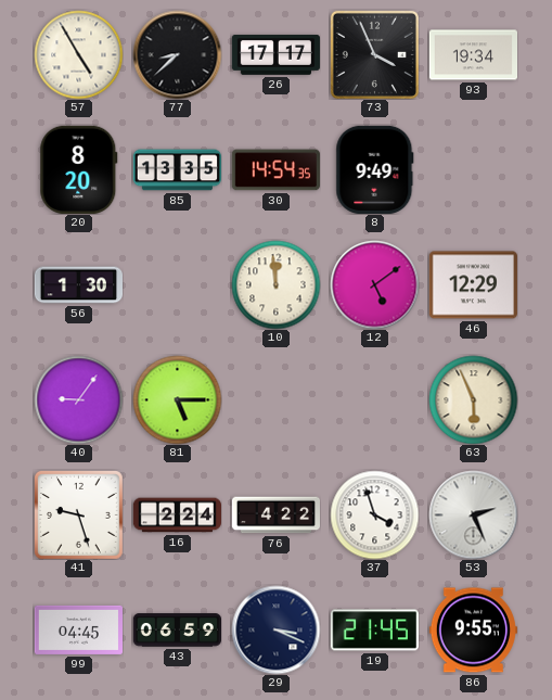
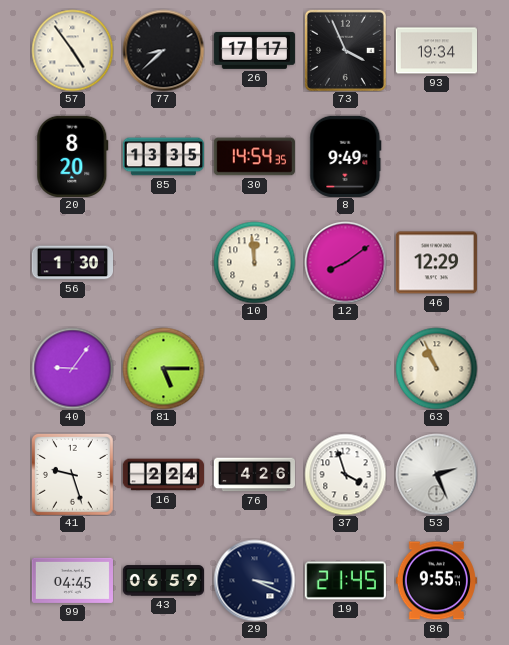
57: 4:55 -> 4:54 (72, 50)
12: 5:09 -> 8:09 (345, 262)
63: 5:56 -> 10:56 (436, 368)
76: 4:22 -> 4:26 (254, 475)
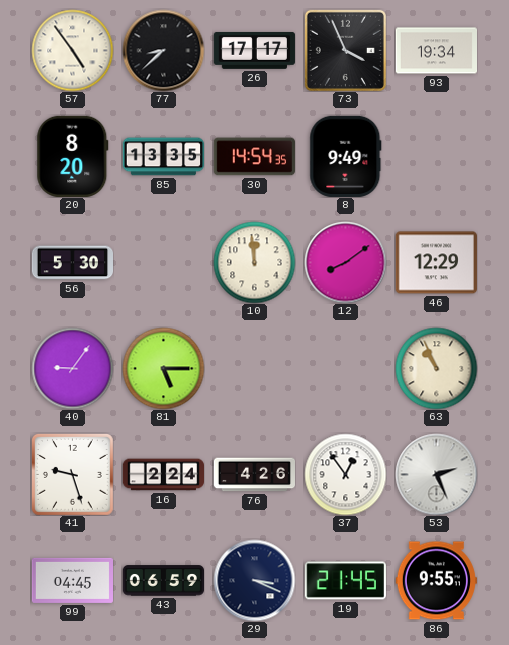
56: 1:30 -> 5:30 (72, 263)
37: 3:57 -> 12:54 (345, 474)
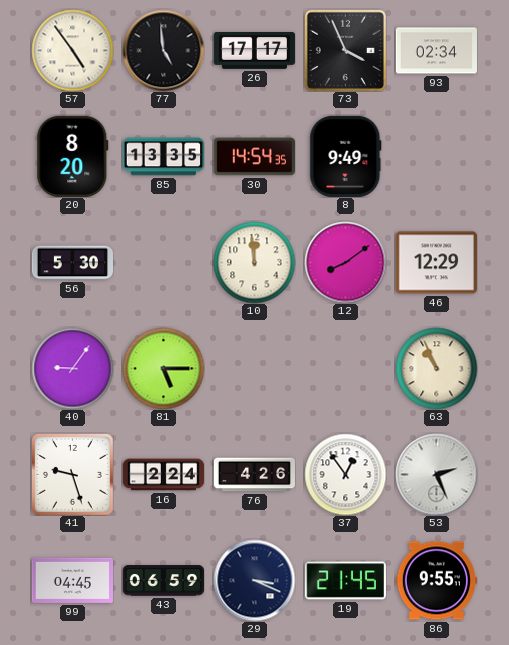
77: 8:38 -> 4:59 (163, 50)
93: 19:34 -> 02:34 (436, 51)
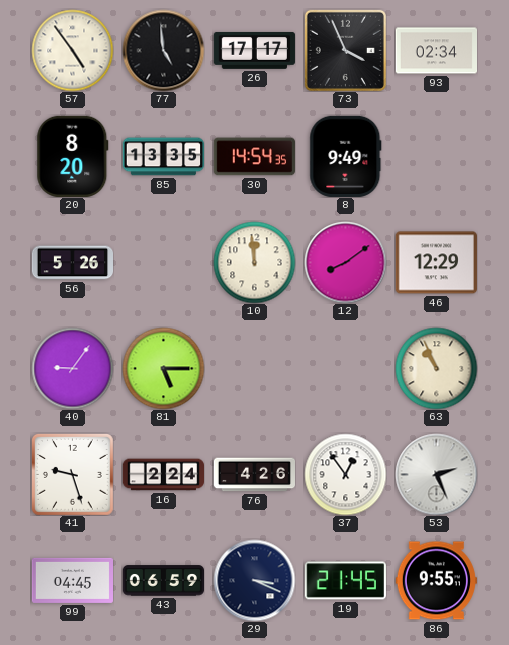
56: 5:30 -> 5:26 (72, 263)
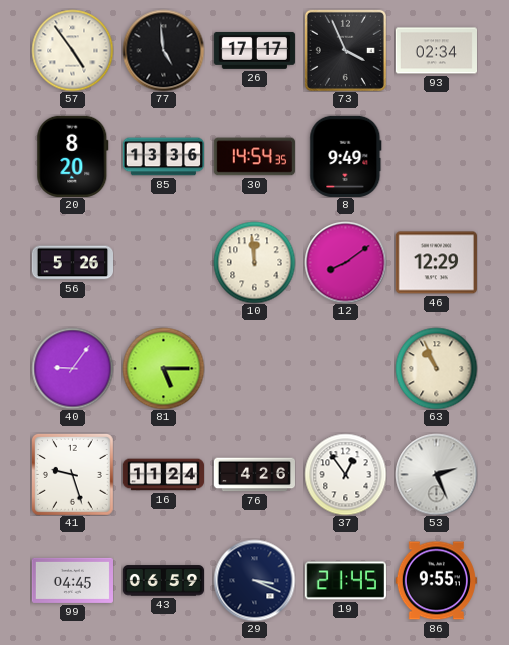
85: 13:35 -> 13:36 (163, 157)
16: 2:24 -> 11:24 (163, 475)
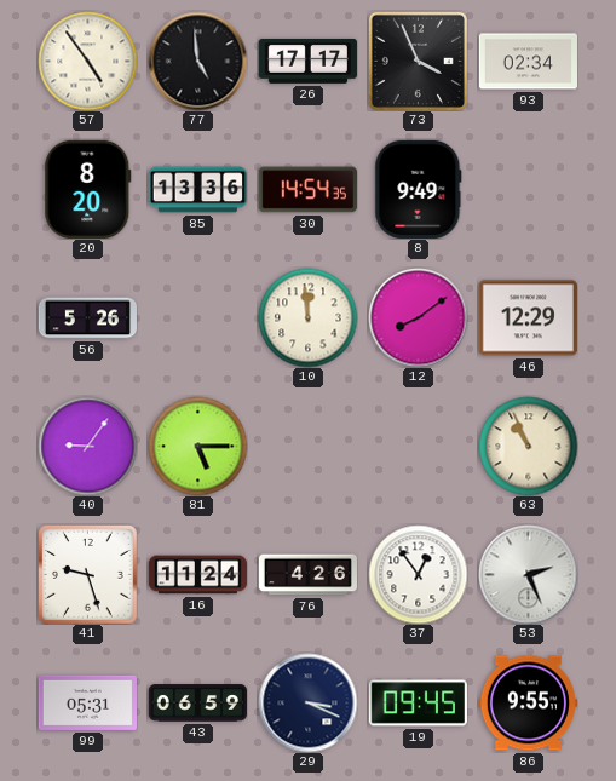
99: 04:45 -> 05:31 (87, 702)
19: 21:45 -> 09:45 (418, 704)
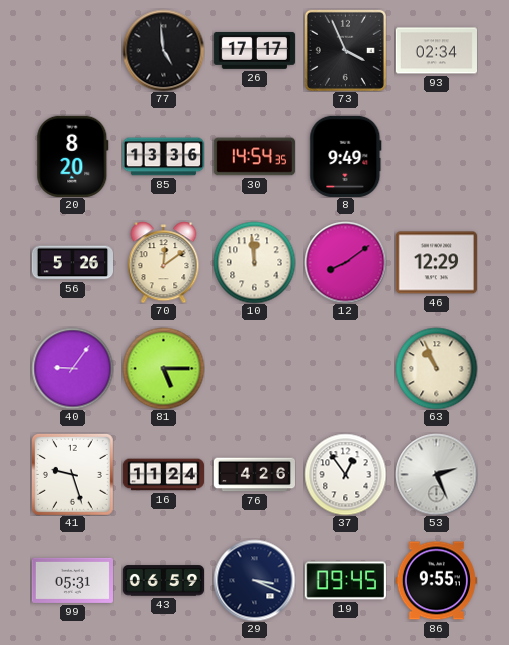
57: 4:54 -> none (87, 61)
70: none -> 12:09 (164, 262)
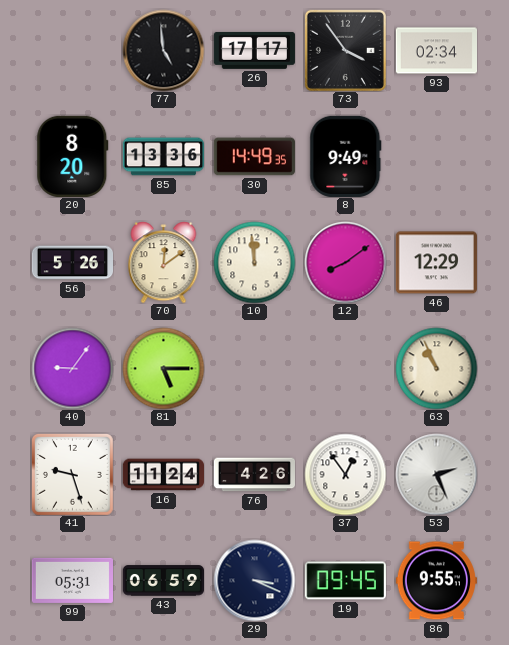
73: 3:56 -> 3:54 (345, 50)
30: 14:54 -> 14:49 (254, 157)
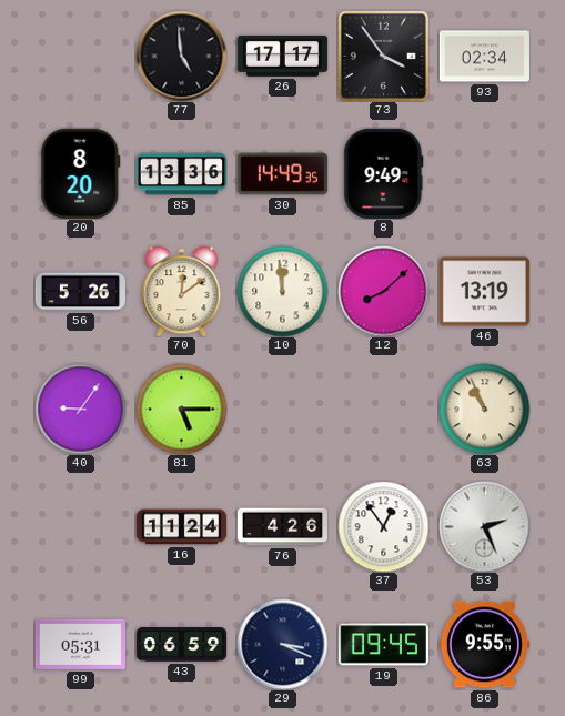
12: 8:09 -> 8:08 (383, 291)
46: 12:29 -> 13:19 (484, 292)
41: 9:27 -> none (72, 474)
